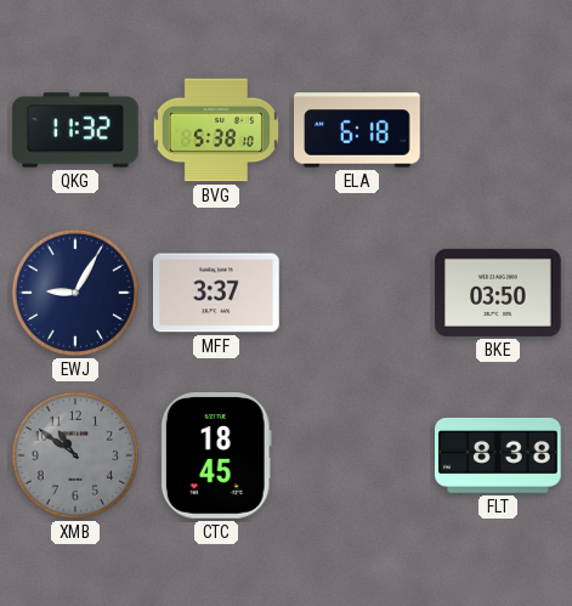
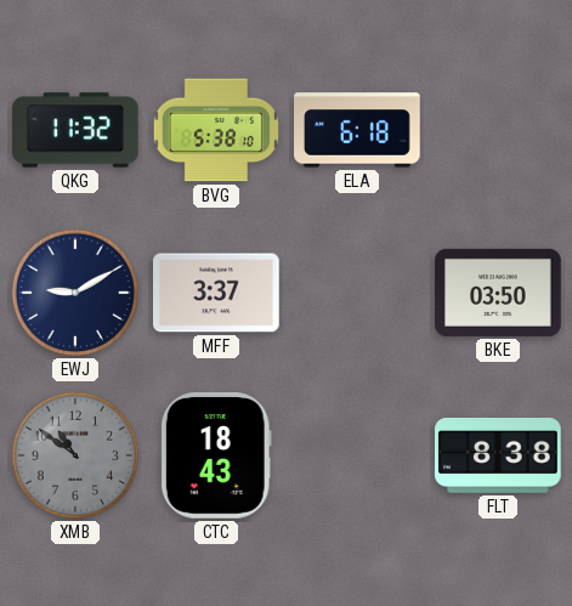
EWJ: 9:05 -> 9:10 (75, 293)
CTC: 18:45 -> 18:43 (216, 457)
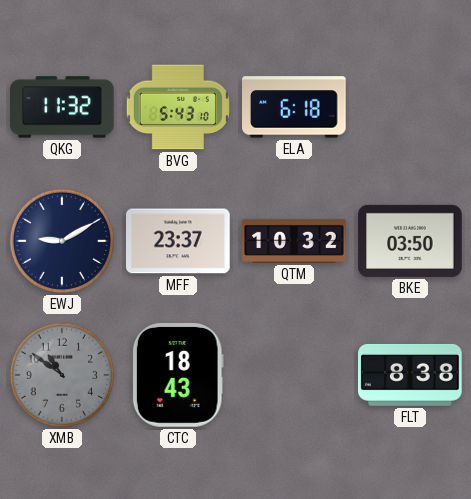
BVG: 5:38 -> 5:43 (178, 107)
MFF: 3:37 -> 23:37 (179, 241)
QTM: none -> 10:32 (294, 241)
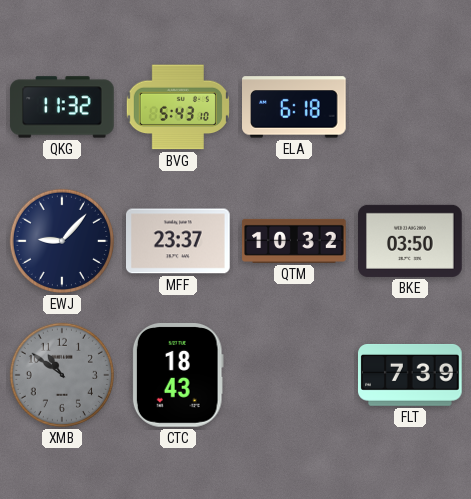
EWJ: 9:10 -> 9:07 (62, 241)
FLT: 8:38 -> 7:39 (411, 375)
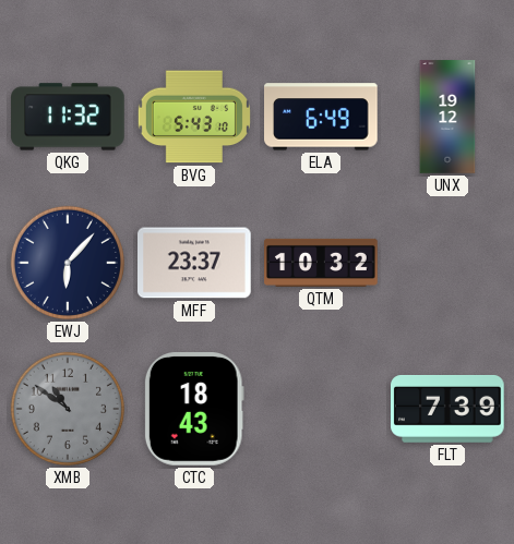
ELA: 6:18 -> 6:49 (322, 117)
UNX: none -> 19:12 (447, 117)
EWJ: 9:07 -> 6:07 (68, 263)
BKE: 03:50 -> none (410, 241)
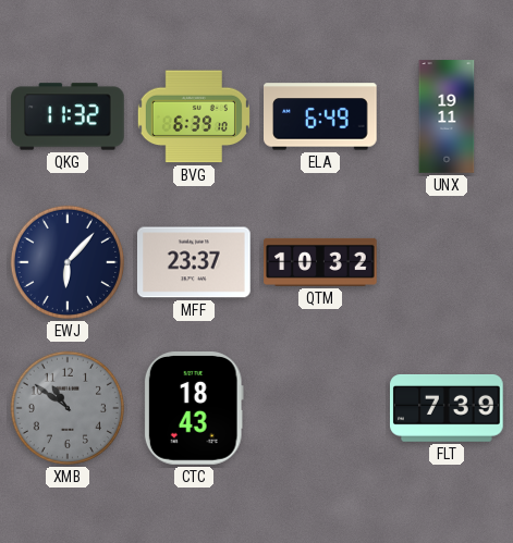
BVG: 5:43 -> 6:39 (194, 116)
UNX: 19:12 -> 19:11 (447, 116)
